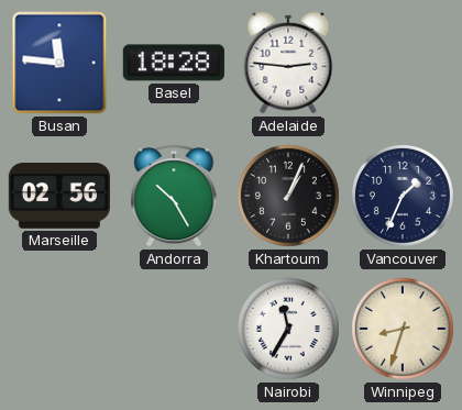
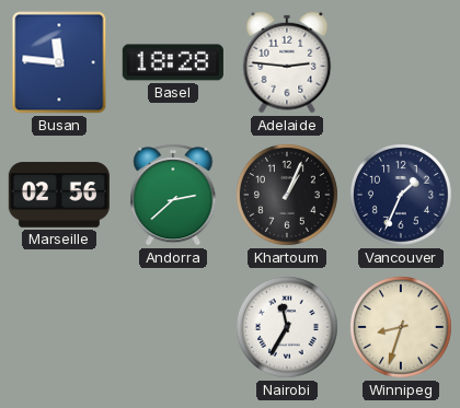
Andorra: 10:25 -> 2:38 (173, 195)
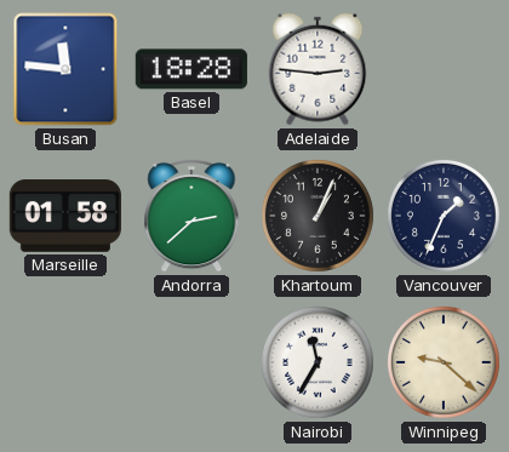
Marseille: 02:56 -> 01:58 (65, 216)
Winnipeg: 8:33 -> 9:22 (444, 362)
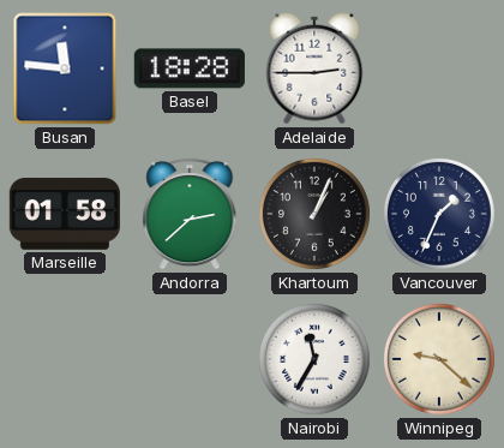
Adelaide: 2:46 -> 2:45 (314, 68)
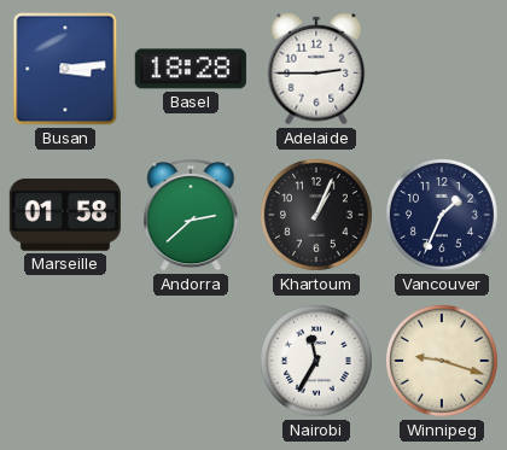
Busan: 11:46 -> 3:14 (65, 69)
Winnipeg: 9:22 -> 9:18 (442, 361)
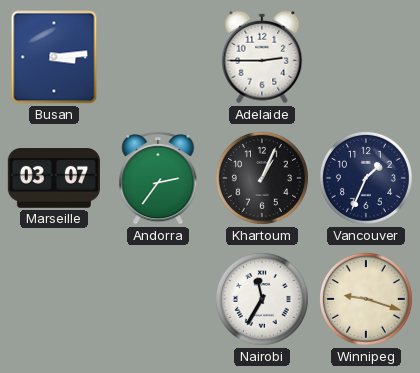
Basel: 18:28 -> none (191, 69)
Marseille: 01:58 -> 03:07 (54, 178)
Andorra: 2:38 -> 2:36 (158, 178)
